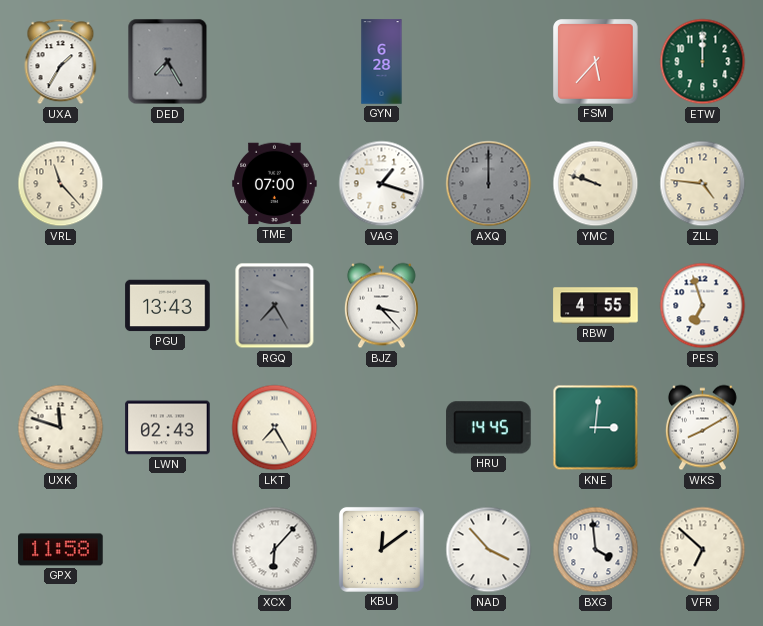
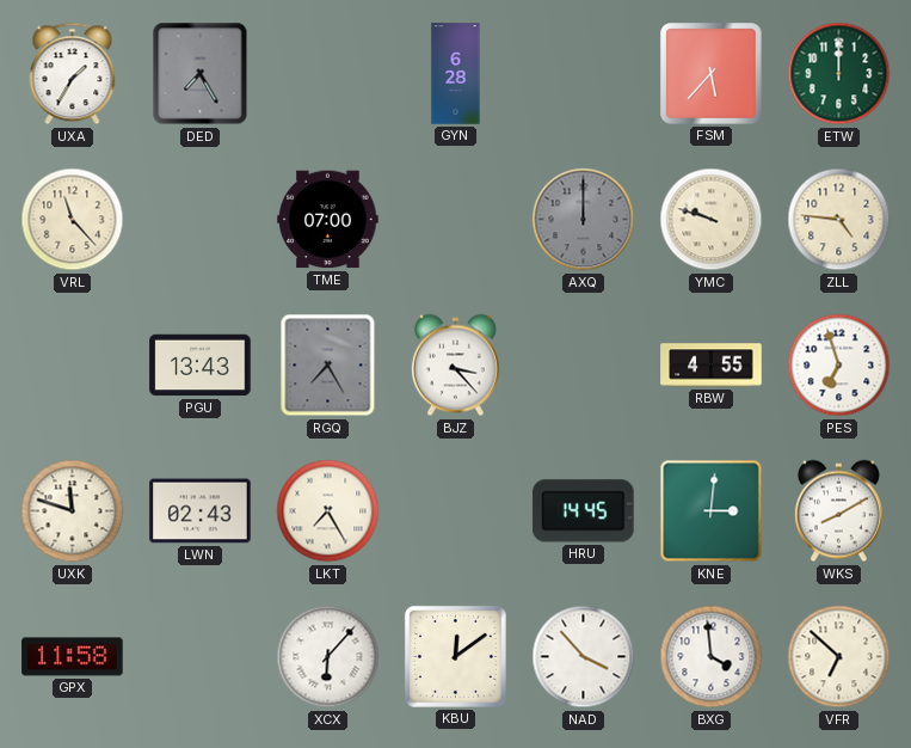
VAG: 1:18 -> none (382, 184)
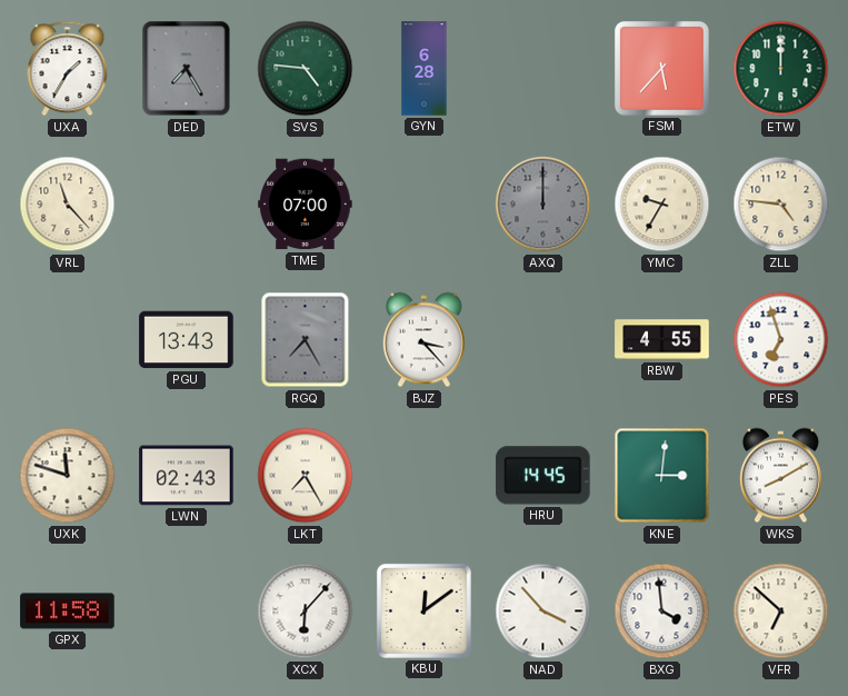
SVS: none -> 4:46 (306, 69)
YMC: 9:48 -> 9:35 (662, 205)
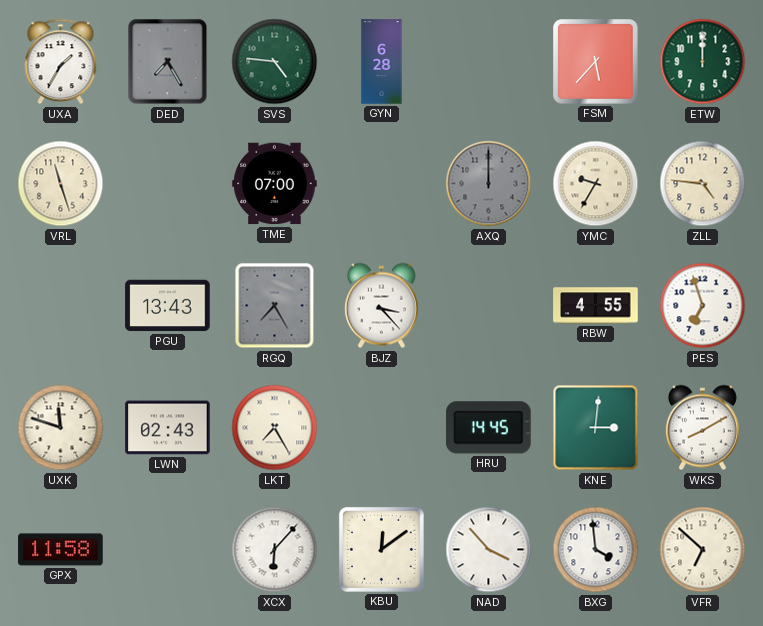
VRL: 11:23 -> 11:27 (61, 184)
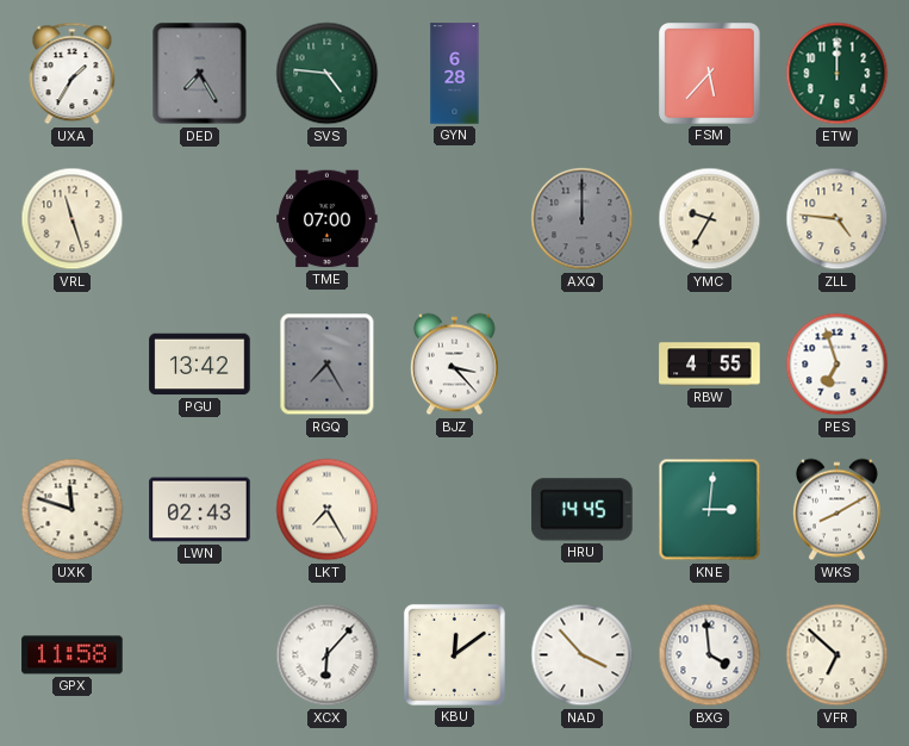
PGU: 13:43 -> 13:42 (200, 365)
